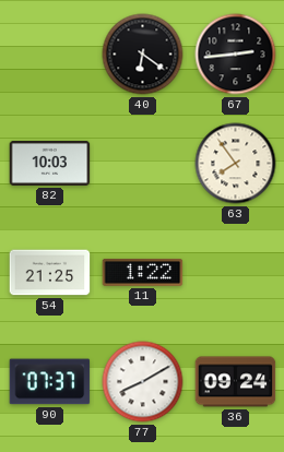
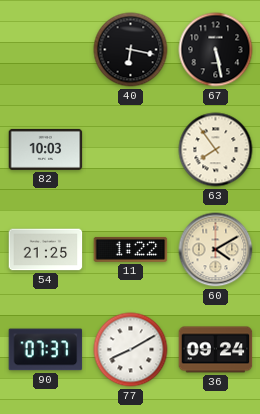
40: 6:21 -> 6:17 (131, 50)
67: 2:44 -> 5:28 (216, 50)
60: none -> 4:10 (216, 250)
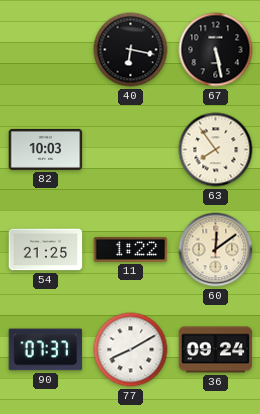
60: 4:10 -> 12:09 (216, 250)
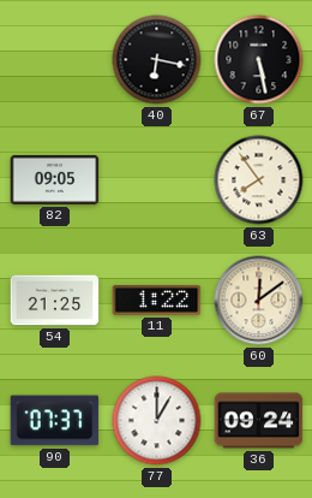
82: 10:03 -> 09:05 (55, 179)
77: 8:10 -> 1:00 (157, 421)
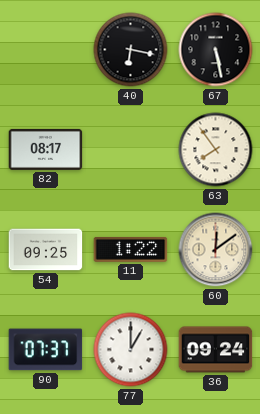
82: 09:05 -> 08:17 (46, 149)
54: 21:25 -> 09:25 (46, 250)
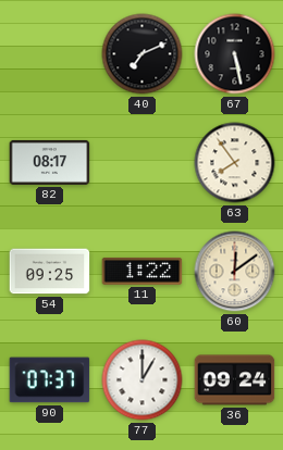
40: 6:17 -> 7:11 (143, 54)
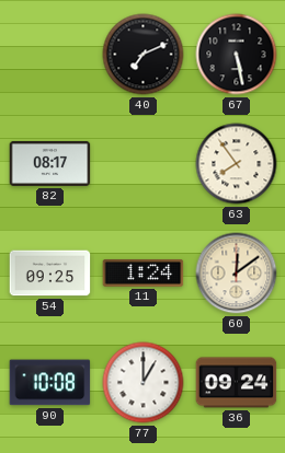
11: 1:22 -> 1:24 (144, 272)
90: 07:37 -> 10:08 (50, 383)
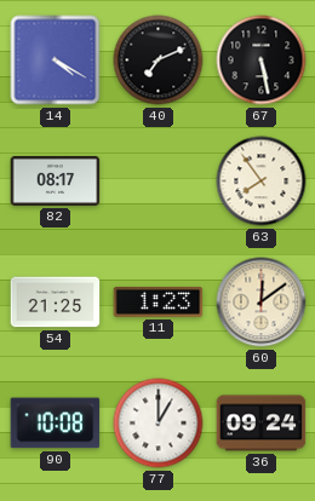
14: none -> 4:20 (56, 61)
54: 09:25 -> 21:25 (56, 303)
11: 1:24 -> 1:23 (159, 301)
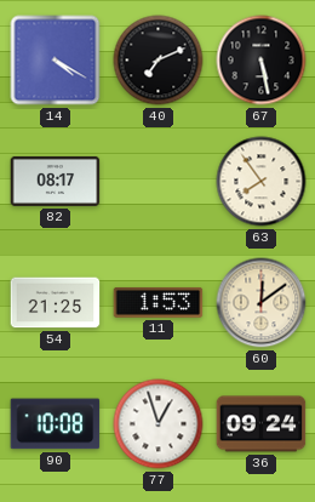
11: 1:23 -> 1:53 (159, 302)
77: 1:00 -> 12:57 (159, 424)
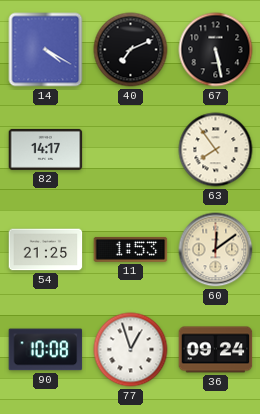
82: 08:17 -> 14:17 (46, 149)
